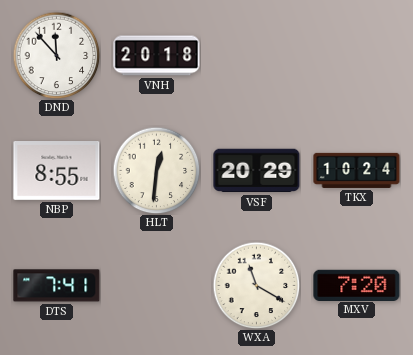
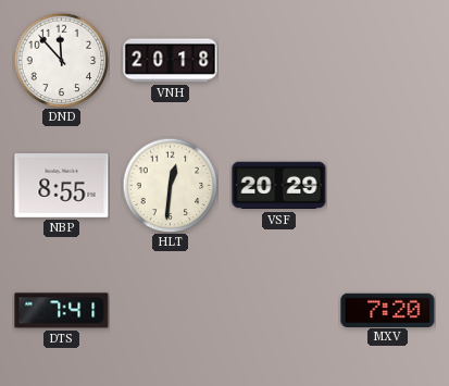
TKX: 10:24 -> none (357, 170)
WXA: 11:20 -> none (256, 285)
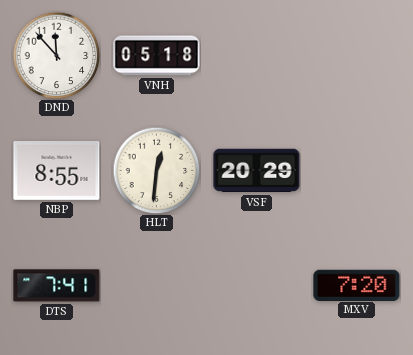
VNH: 20:18 -> 05:18 (157, 56)
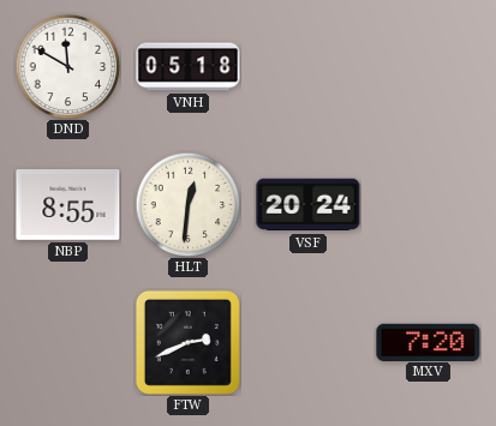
DND: 11:53 -> 11:50 (67, 66)
VSF: 20:29 -> 20:24 (309, 205)
DTS: 7:41 -> none (57, 286)
FTW: none -> 2:41 (187, 342)
